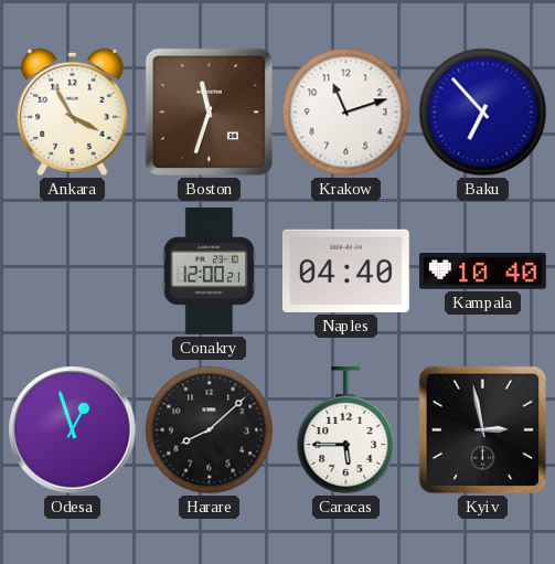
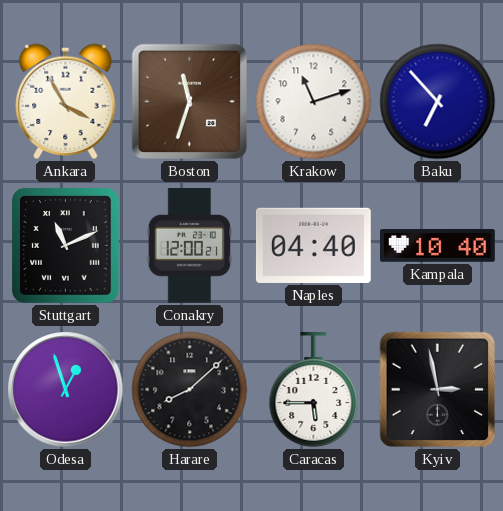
Stuttgart: none -> 11:11 (66, 246)
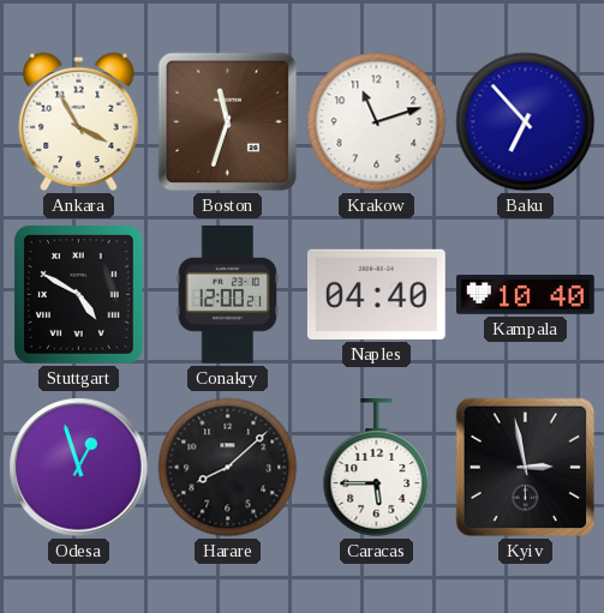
Stuttgart: 11:11 -> 4:50 (79, 295)
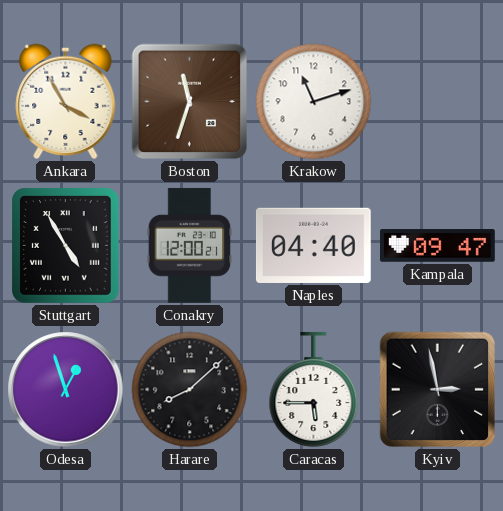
Baku: 6:53 -> none (526, 122)
Stuttgart: 4:50 -> 4:55 (66, 246)
Kampala: 10:40 -> 09:47 (438, 246)
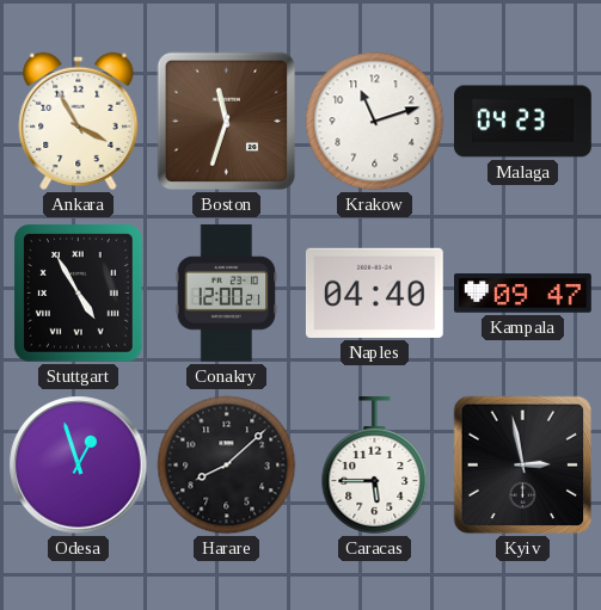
Malaga: none -> 04:23 (523, 122)
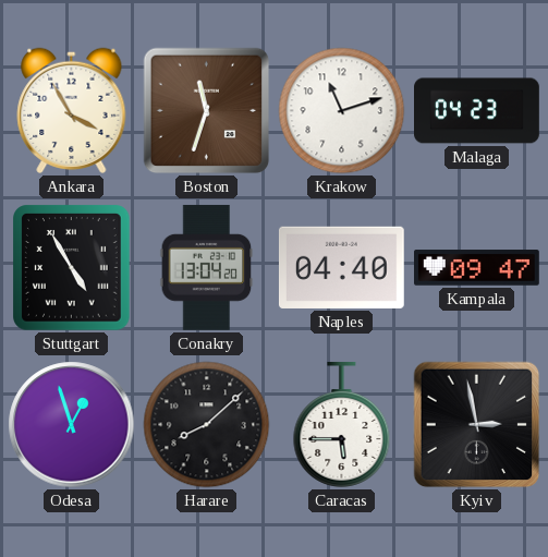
Conakry: 12:00 -> 13:04 (207, 267)
